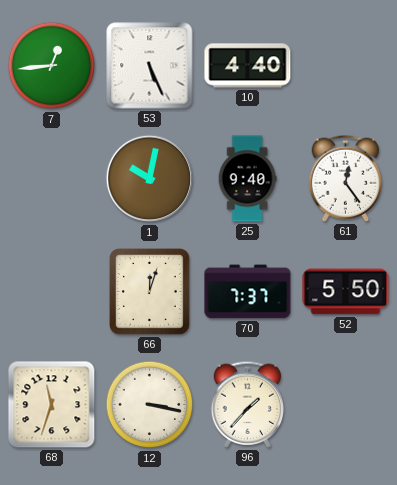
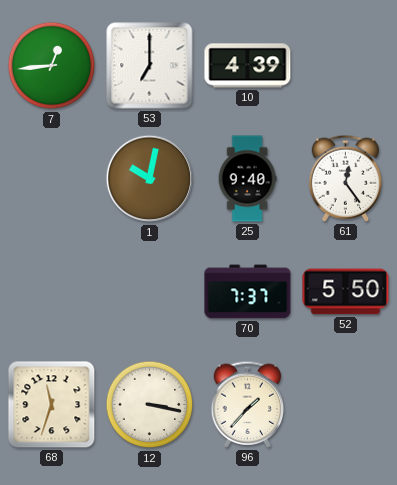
53: 5:26 -> 7:00 (150, 66)
10: 4:40 -> 4:39 (248, 66)
66: 12:03 -> none (150, 292)
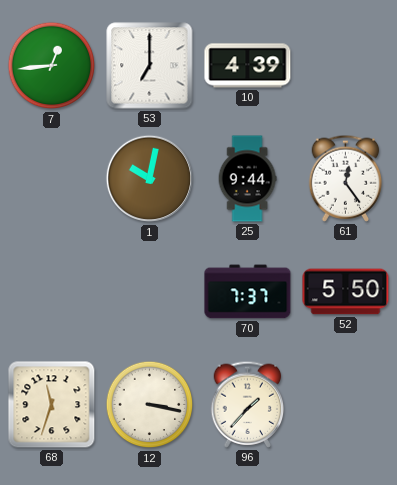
25: 9:40 -> 9:44 (247, 179)
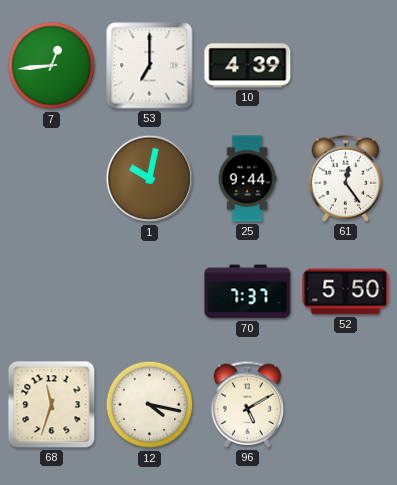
12: 3:17 -> 4:17 (150, 405)
96: 1:37 -> 5:10 (248, 404)
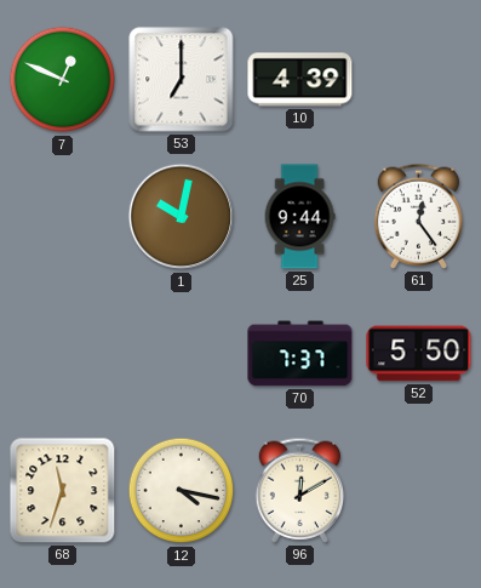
7: 12:44 -> 12:49 (63, 80)
96: 5:10 -> 12:10 (300, 490)
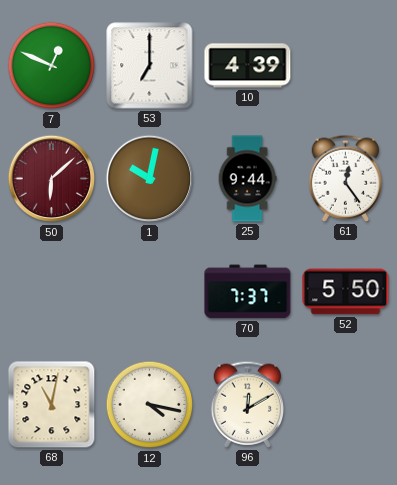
50: none -> 6:08 (52, 179)
68: 11:33 -> 11:02 (52, 405)
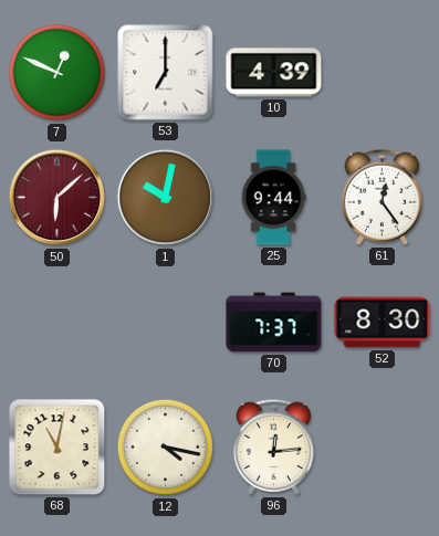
52: 5:50 -> 8:30 (383, 323)
96: 12:10 -> 12:14 (274, 446)
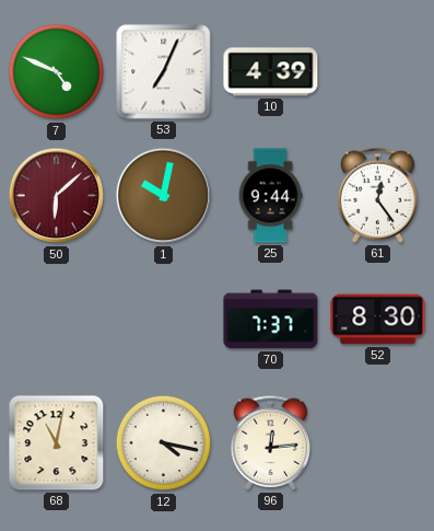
7: 12:49 -> 4:49 (57, 72)
53: 7:00 -> 7:04 (164, 72)
